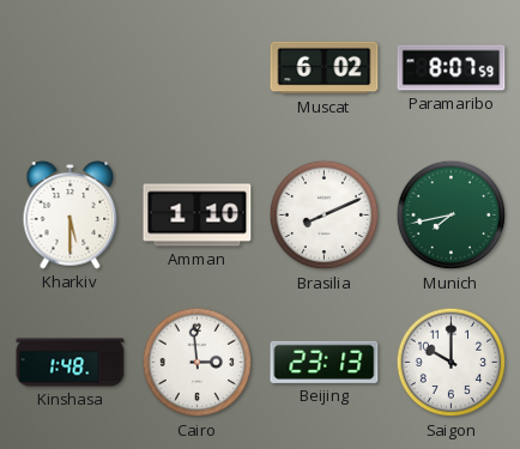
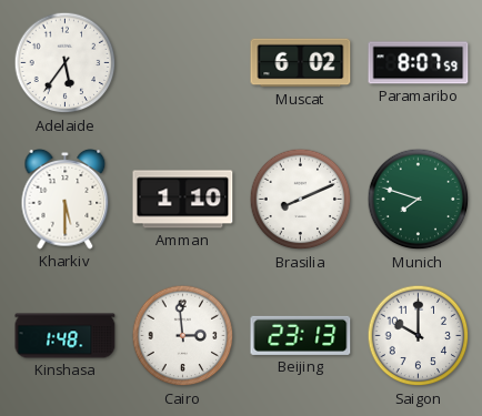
Adelaide: none -> 5:36 (66, 63)
Munich: 7:43 -> 7:48 (419, 200)
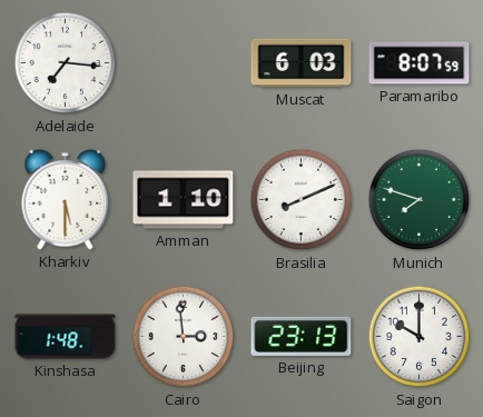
Adelaide: 5:36 -> 7:16 (66, 63)
Muscat: 6:02 -> 6:03 (302, 63)
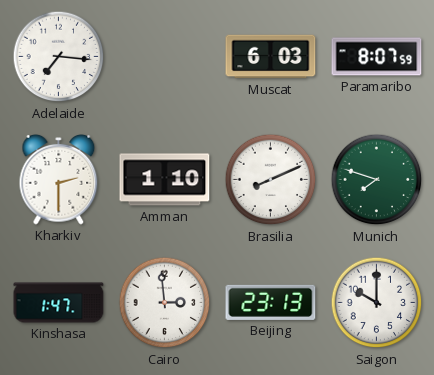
Kharkiv: 5:30 -> 2:30 (59, 180)
Kinshasa: 1:48 -> 1:47 (59, 303)
